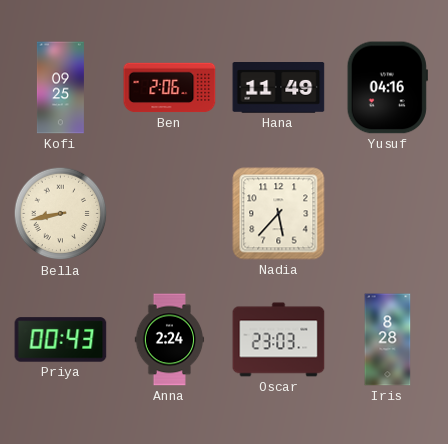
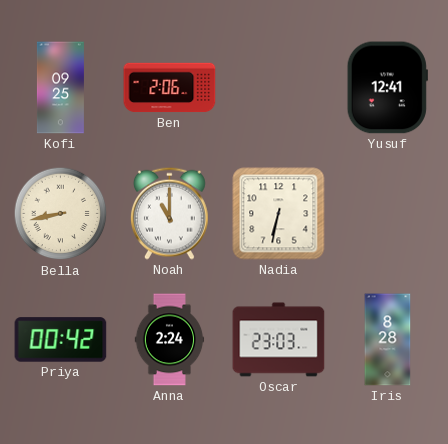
Hana: 11:49 -> none (279, 88)
Yusuf: 04:16 -> 12:41 (387, 88)
Noah: none -> 11:00 (170, 213)
Nadia: 5:37 -> 6:32 (279, 214)
Priya: 00:43 -> 00:42 (61, 340)
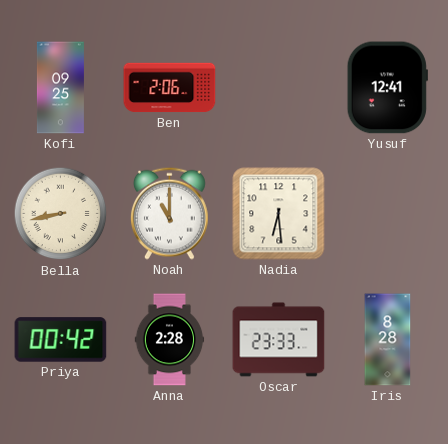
Nadia: 6:32 -> 6:29 (279, 214)
Anna: 2:24 -> 2:28 (170, 340)
Oscar: 23:03 -> 23:33 (279, 340)
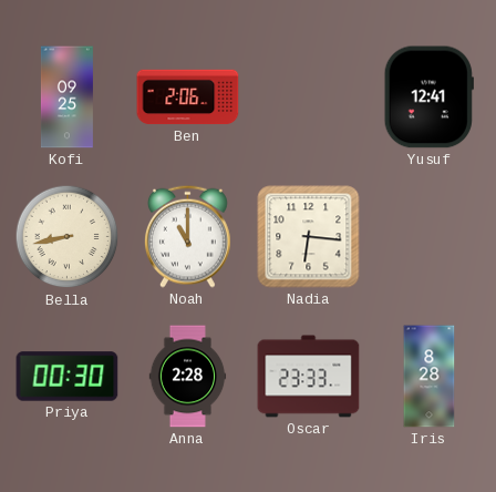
Nadia: 6:29 -> 6:16 (309, 237)
Priya: 00:42 -> 00:30 (68, 377)
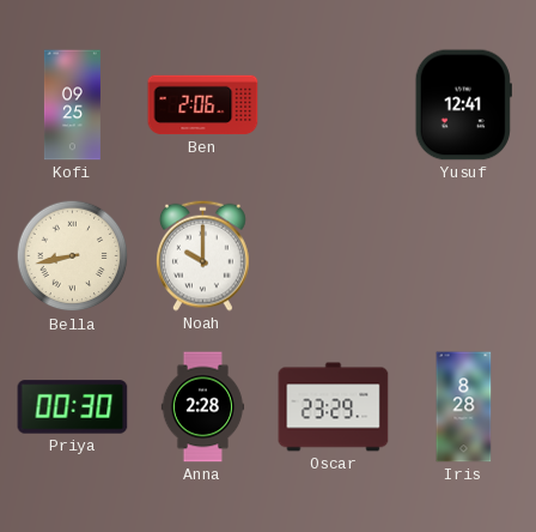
Noah: 11:00 -> 10:00 (203, 255)
Nadia: 6:16 -> none (309, 237)
Oscar: 23:33 -> 23:29 (334, 407)
